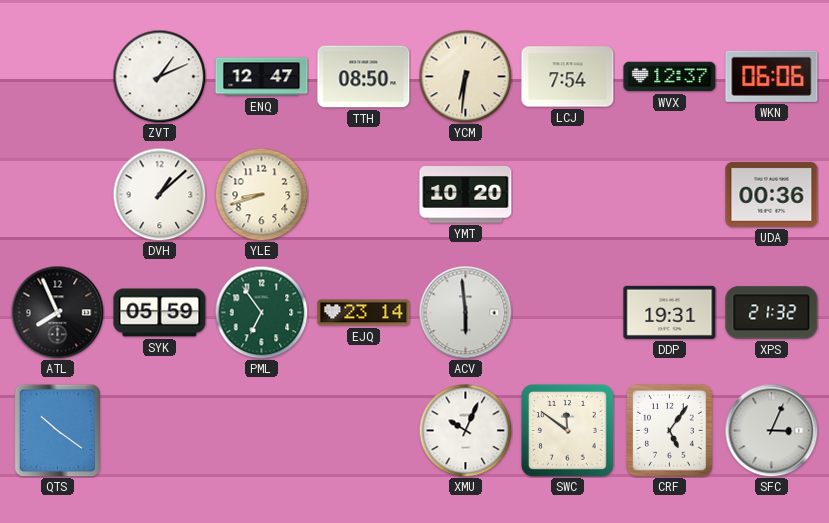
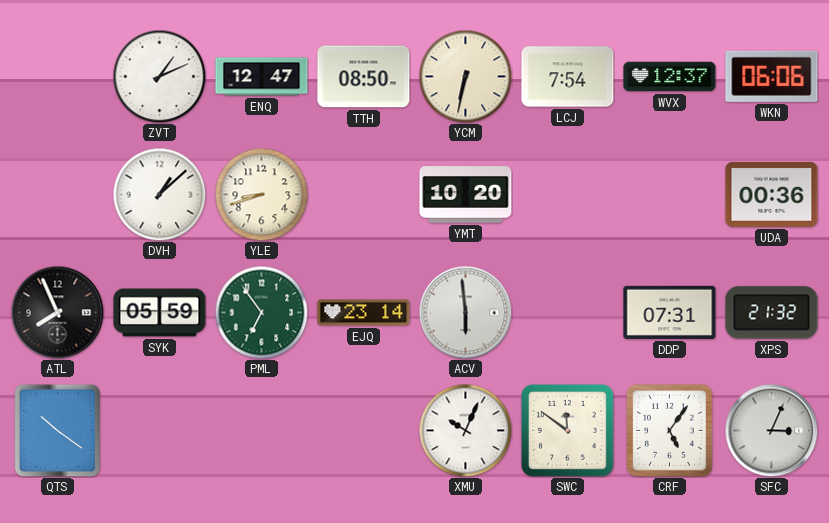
YCM: 6:31 -> 6:32 (465, 76)
DDP: 19:31 -> 07:31 (670, 312)
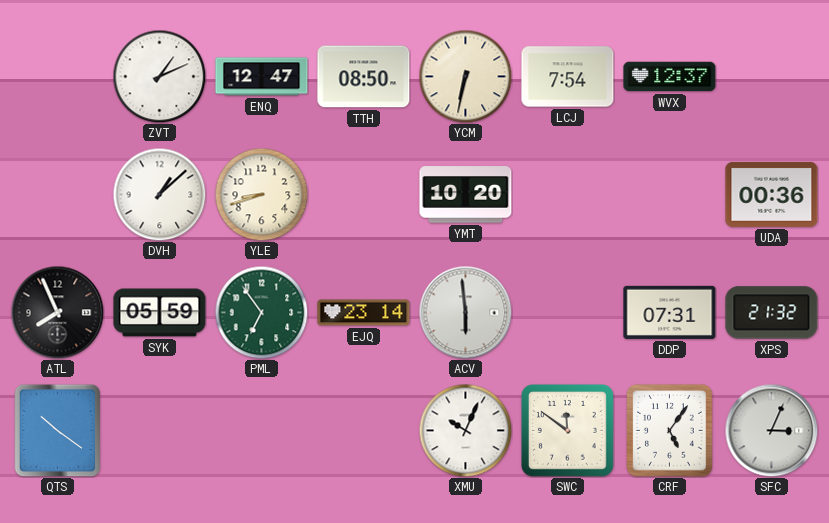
WKN: 06:06 -> none (772, 76)
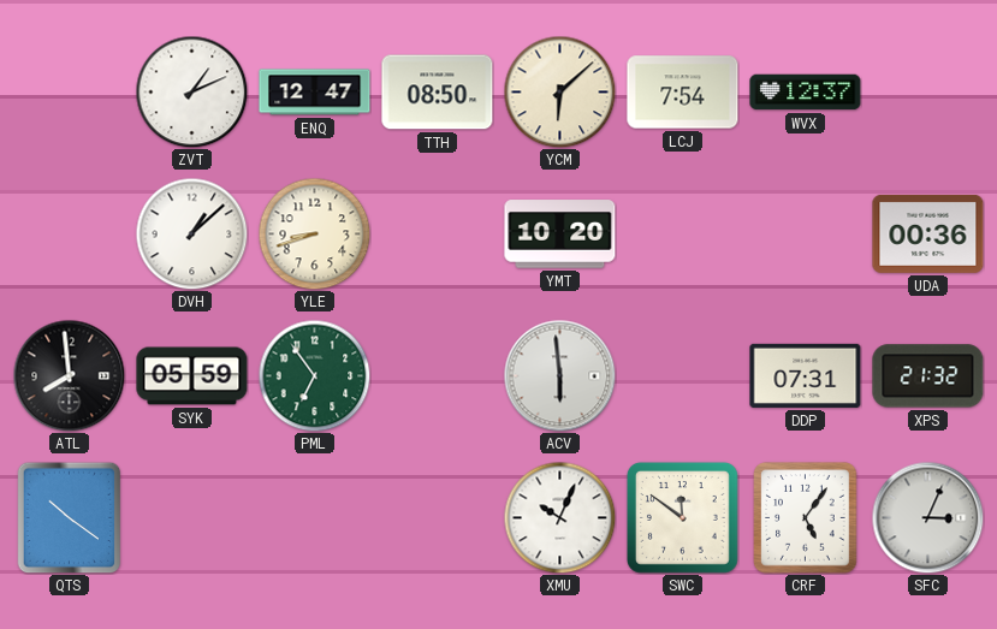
YCM: 6:32 -> 6:08 (559, 91)
ATL: 7:56 -> 7:59 (69, 375)
EJQ: 23:14 -> none (364, 313)
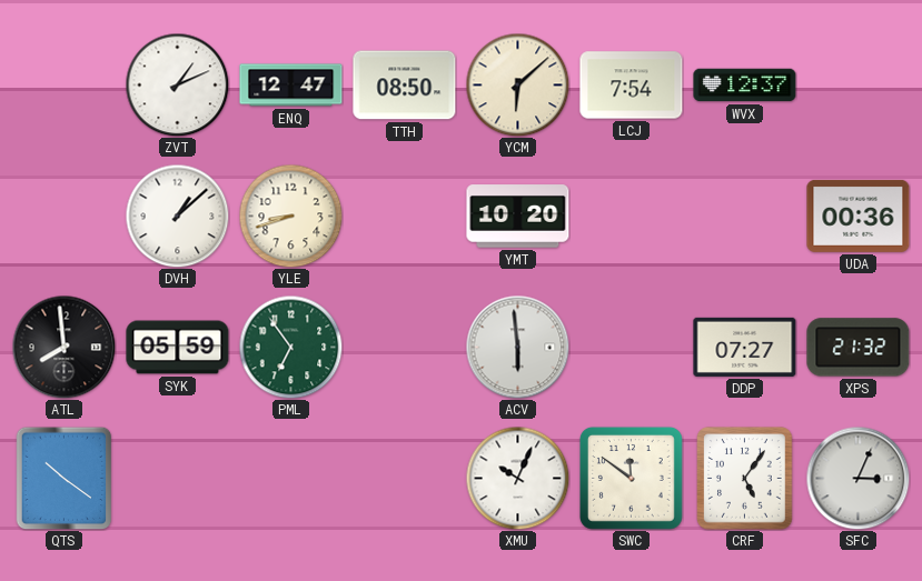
DDP: 07:31 -> 07:27 (745, 347)
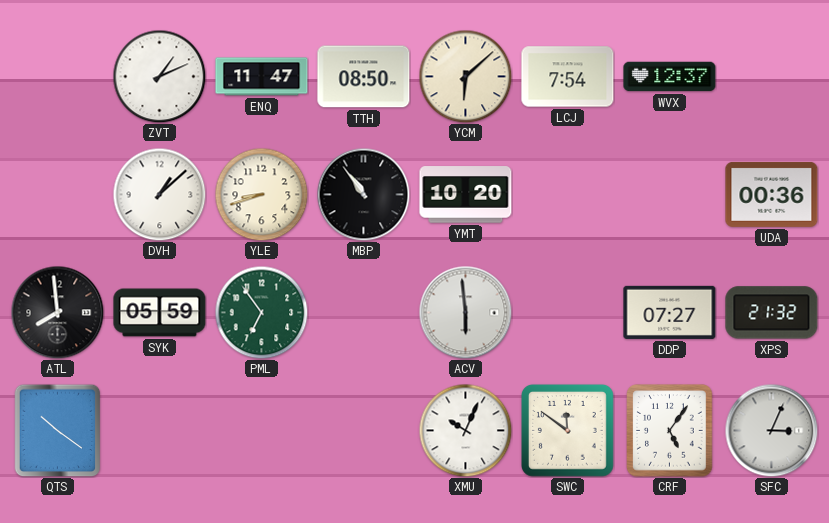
ENQ: 12:47 -> 11:47 (262, 77)
MBP: none -> 10:54 (363, 194)
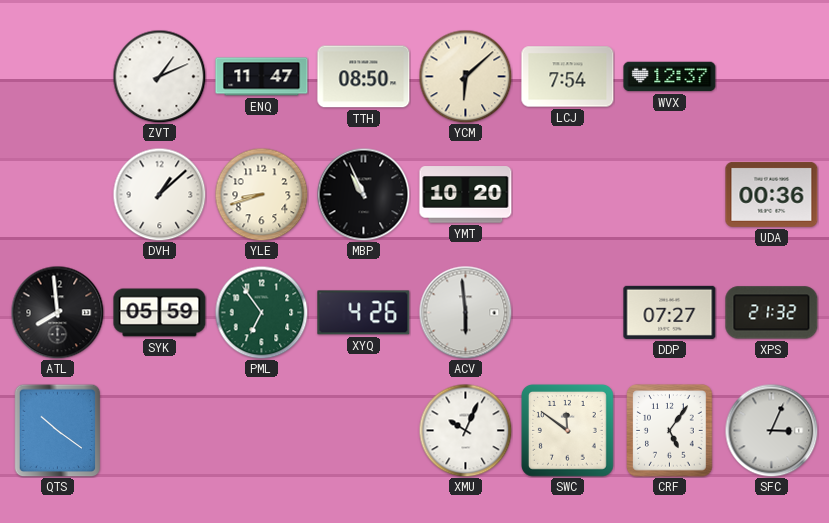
MBP: 10:54 -> 10:56 (363, 194)
XYQ: none -> 4:26 (364, 313)
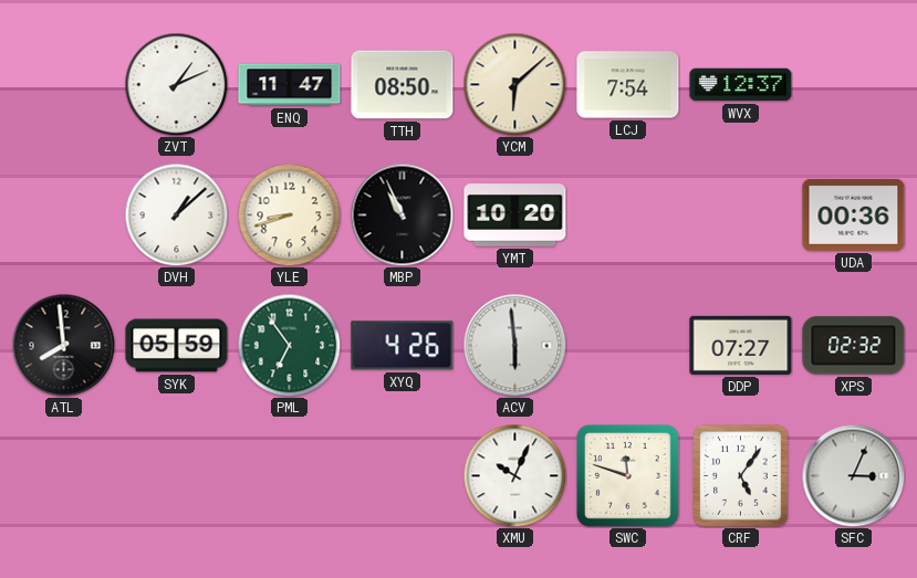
XPS: 21:32 -> 02:32 (854, 346)
QTS: 10:21 -> none (58, 430)
SWC: 11:51 -> 11:48 (627, 475)
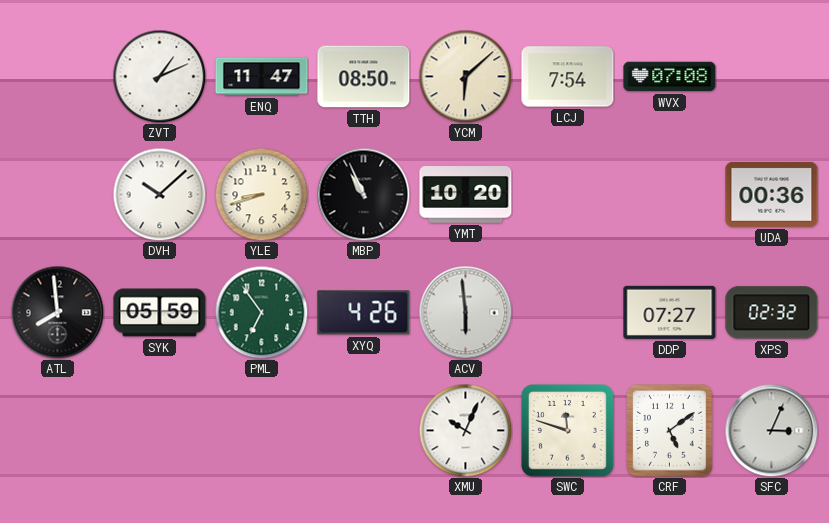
WVX: 12:37 -> 07:08 (670, 77)
DVH: 1:08 -> 10:08 (159, 194)
CRF: 5:06 -> 5:09 (670, 431)
